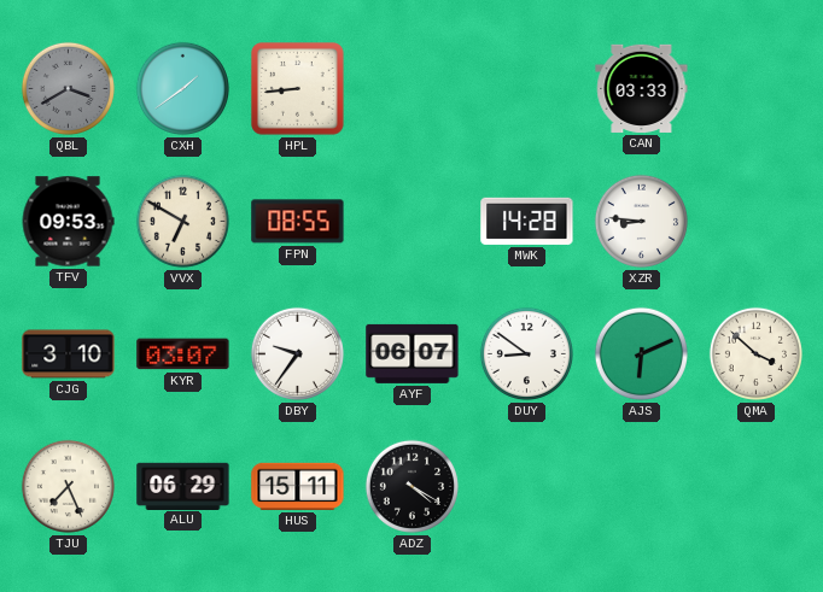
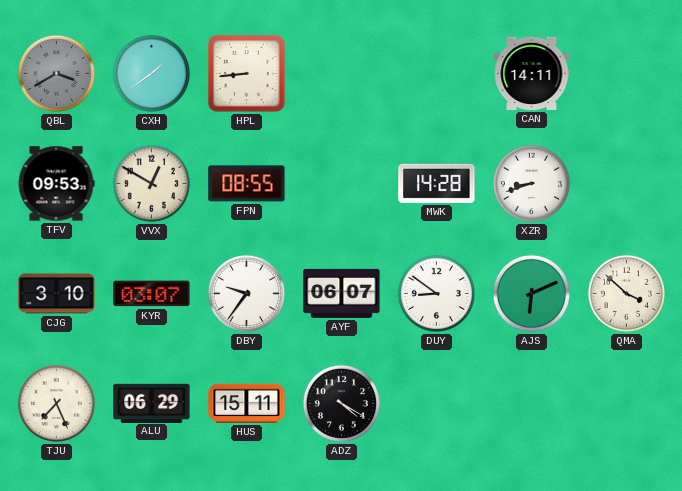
CAN: 03:33 -> 14:11 (532, 73)
VVX: 6:50 -> 12:50 (151, 183)
XZR: 8:46 -> 8:42 (531, 183)
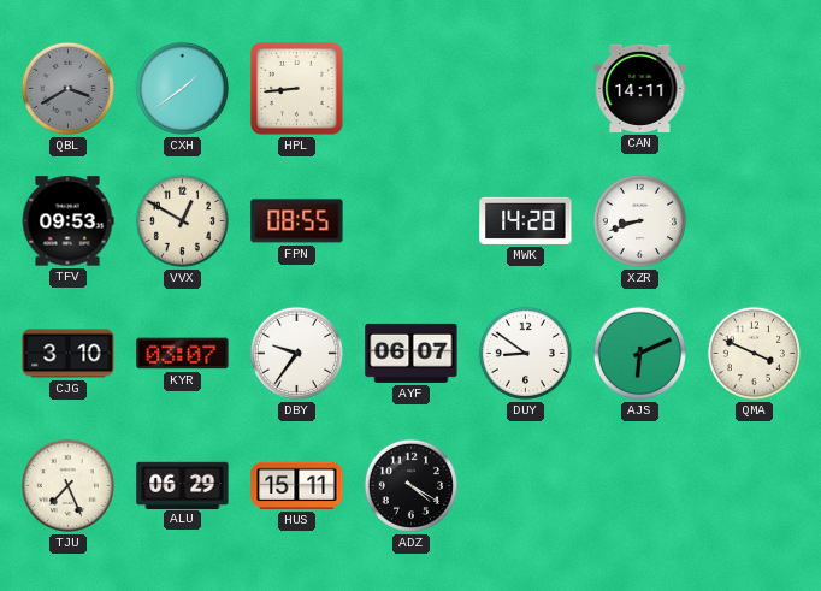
QMA: 3:52 -> 3:49 (754, 353)
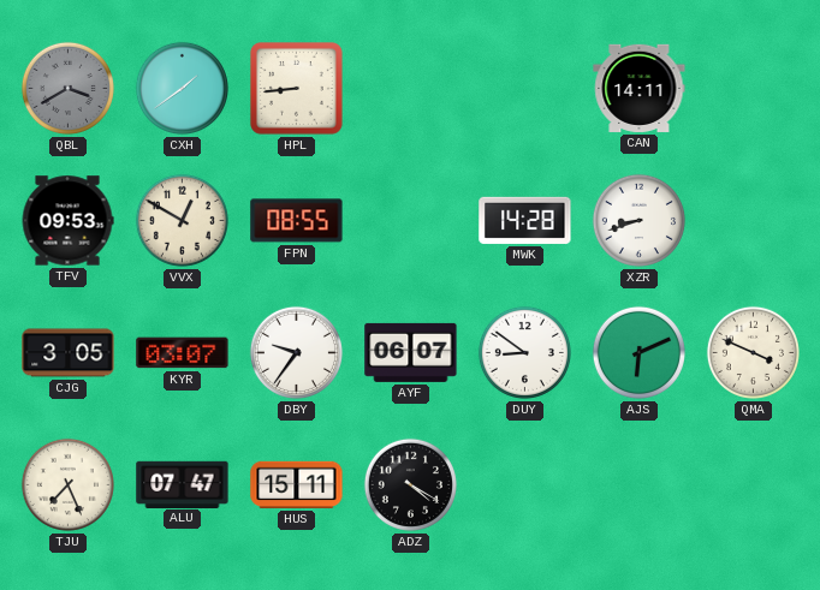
CJG: 3:10 -> 3:05 (69, 353)
ALU: 06:29 -> 07:47 (183, 484)
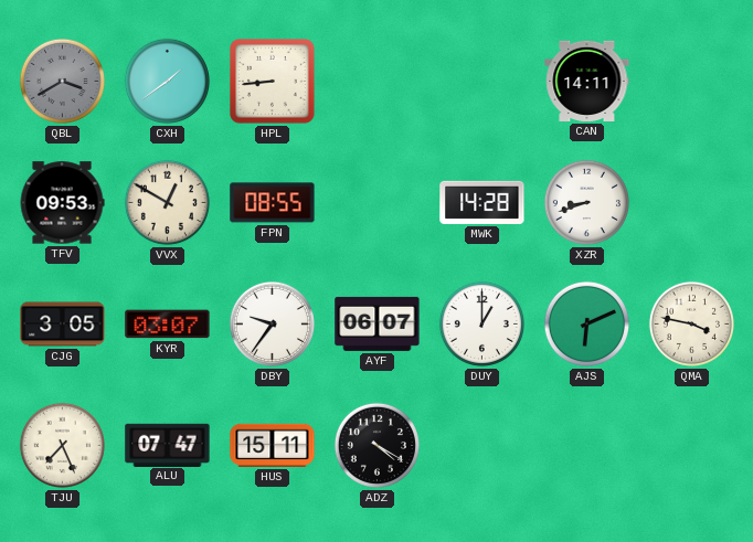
DUY: 8:51 -> 1:00 (481, 323)
QMA: 3:49 -> 3:47 (691, 323)
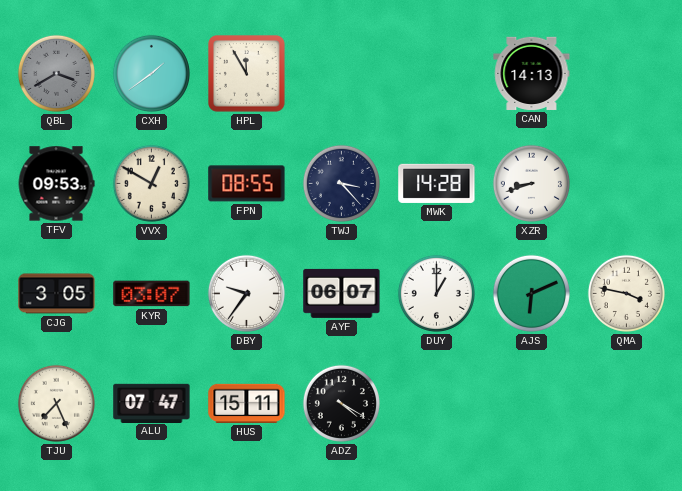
HPL: 8:44 -> 11:55 (247, 74)
CAN: 14:11 -> 14:13 (532, 73)
TWJ: none -> 3:23 (341, 183)
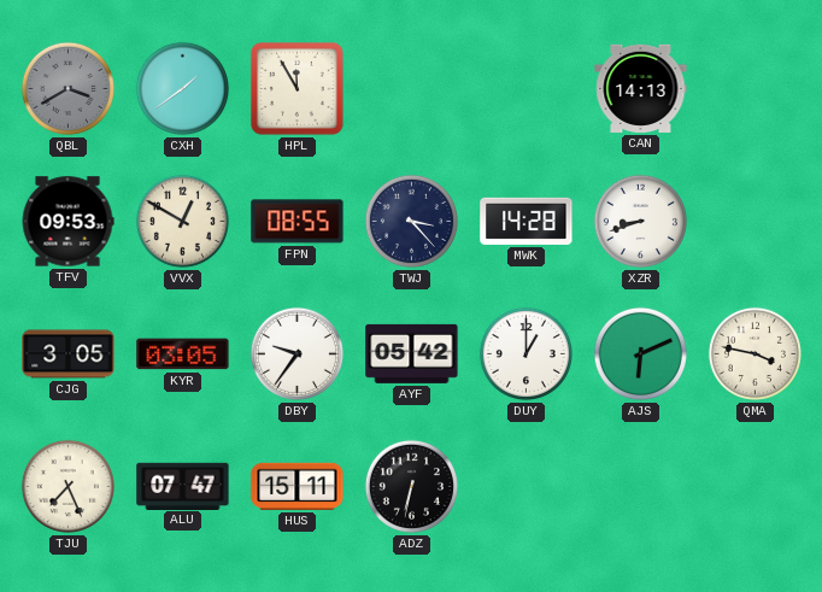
KYR: 03:07 -> 03:05 (183, 354)
AYF: 06:07 -> 05:42 (412, 353)
ADZ: 4:20 -> 6:32 (411, 486)
